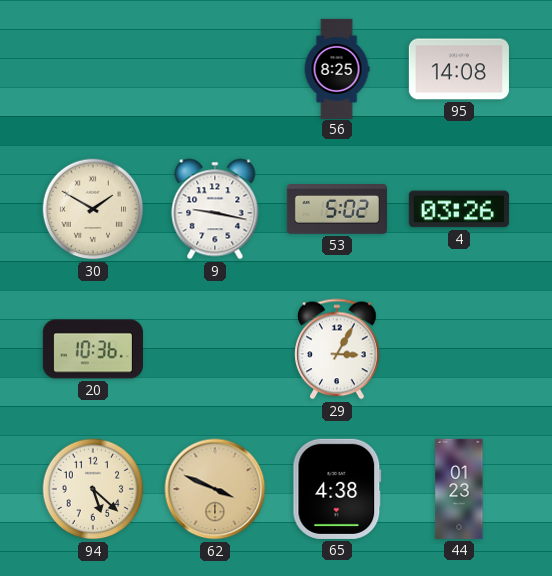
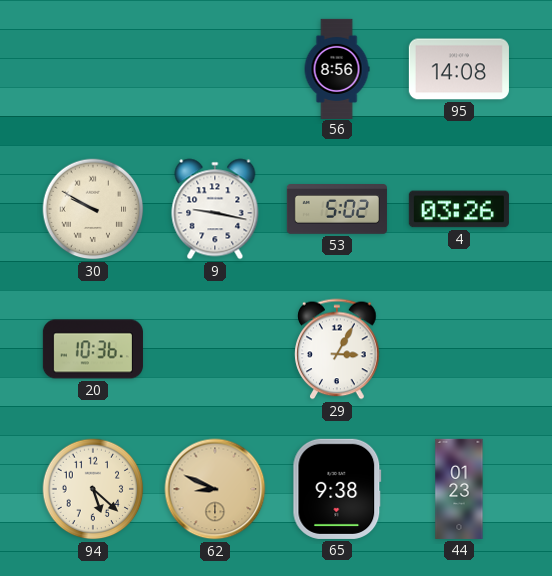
56: 8:25 -> 8:56 (337, 68)
30: 1:50 -> 9:50 (93, 209)
62: 3:49 -> 8:49 (215, 489)
65: 4:38 -> 9:38 (337, 489)
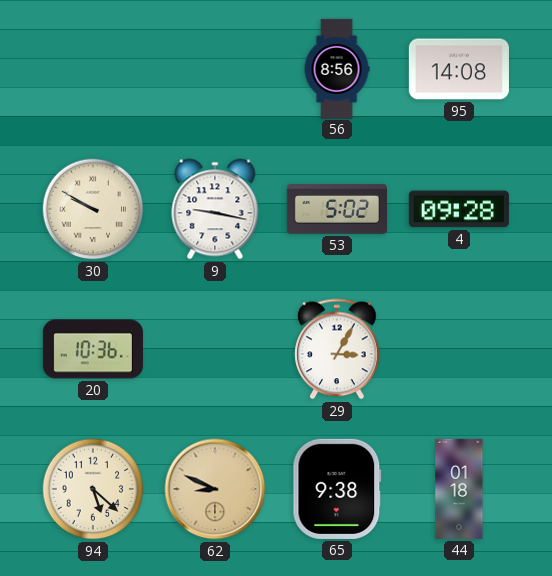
4: 03:26 -> 09:28 (459, 209)
44: 01:23 -> 01:18 (459, 489)
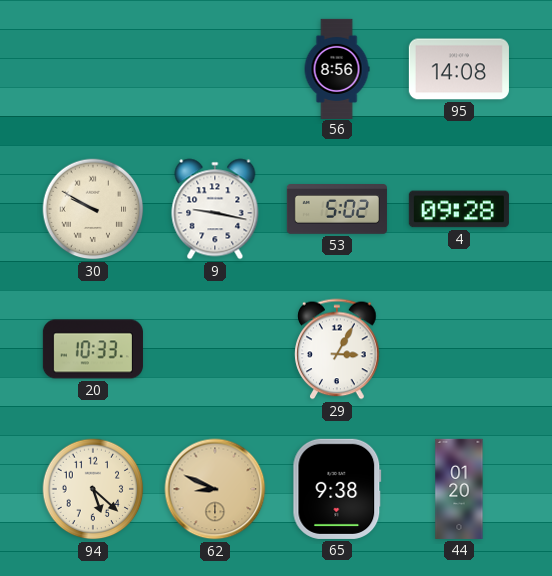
20: 10:36 -> 10:33 (93, 349)
44: 01:18 -> 01:20 (459, 489)
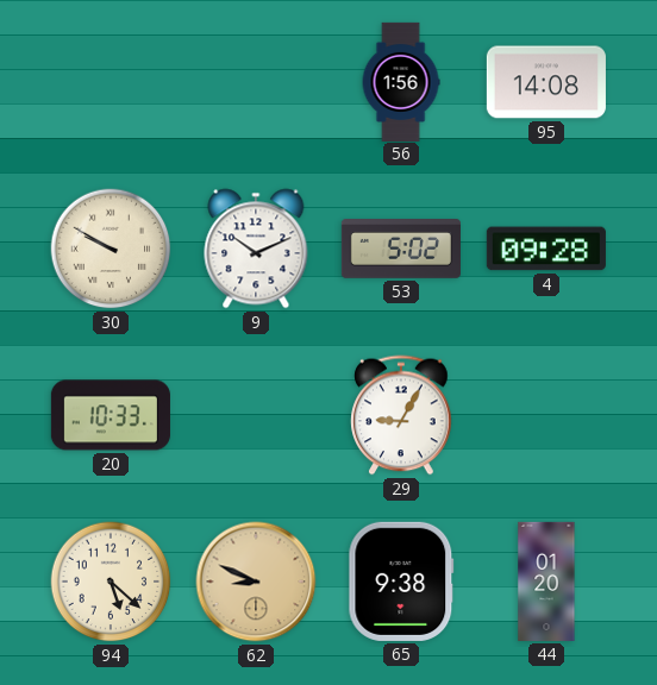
56: 8:56 -> 1:56 (401, 81)
9: 9:17 -> 10:11 (256, 249)
29: 3:05 -> 9:05 (401, 415)
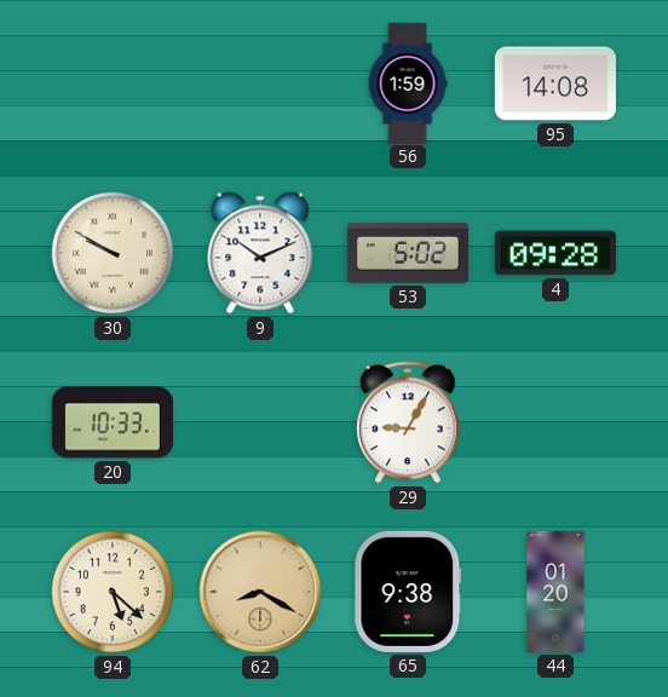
56: 1:56 -> 1:59 (408, 82)
62: 8:49 -> 8:20 (260, 592)
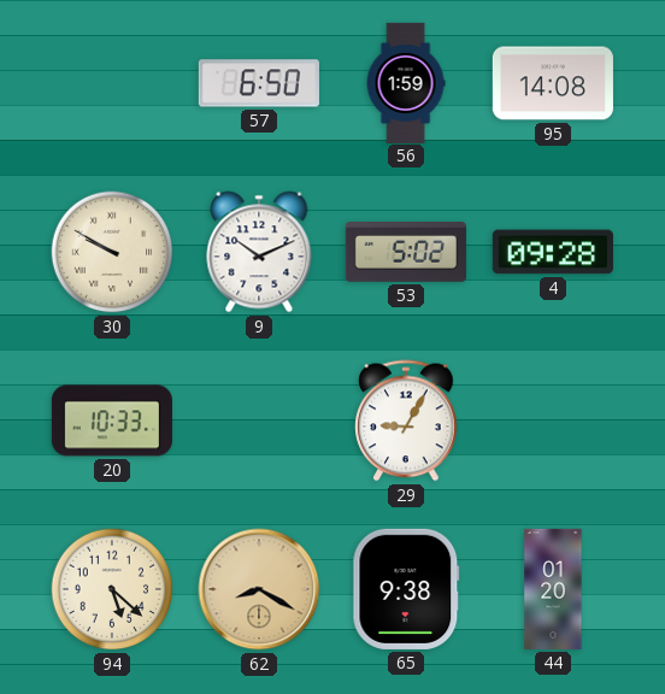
57: none -> 6:50 (259, 83)
